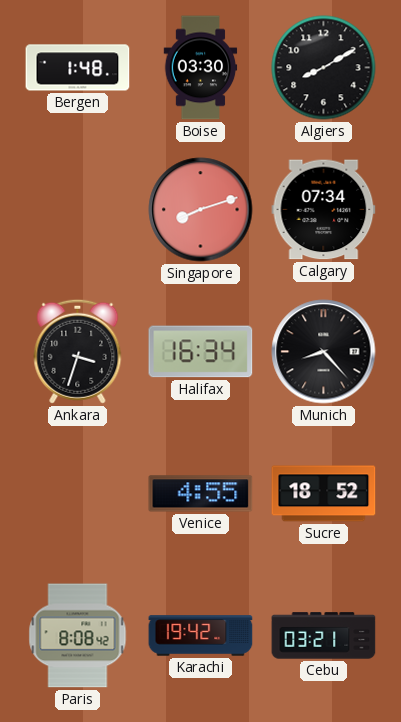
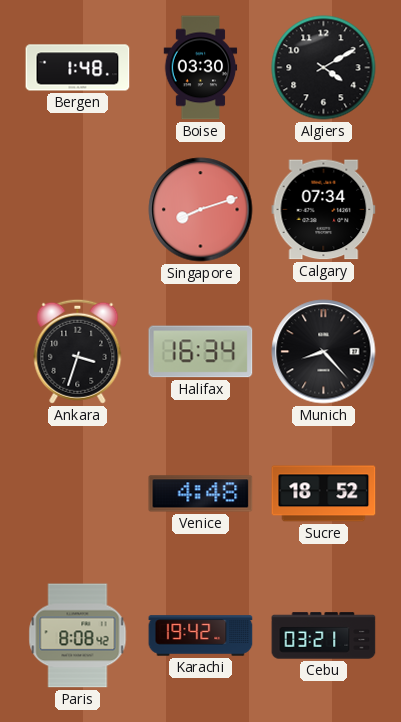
Algiers: 8:10 -> 4:10 (324, 68)
Venice: 4:55 -> 4:48 (201, 494)
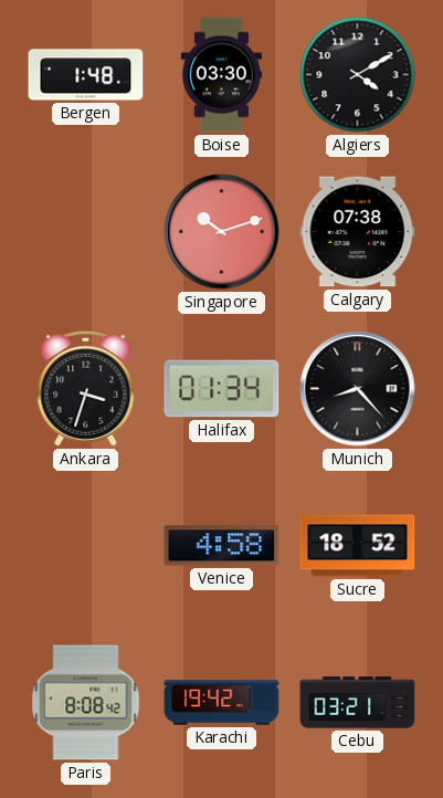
Singapore: 8:12 -> 10:12 (222, 232)
Calgary: 07:34 -> 07:38 (358, 232)
Halifax: 16:34 -> 01:34 (222, 389)
Venice: 4:48 -> 4:58 (222, 546)
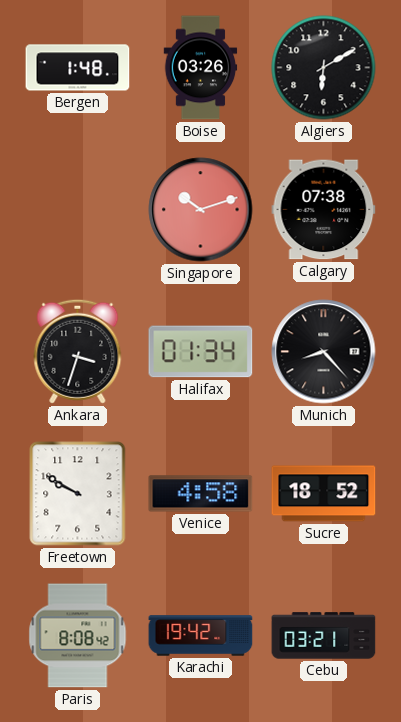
Boise: 03:30 -> 03:26 (201, 68)
Algiers: 4:10 -> 6:10 (324, 68)
Freetown: none -> 9:50 (78, 494)
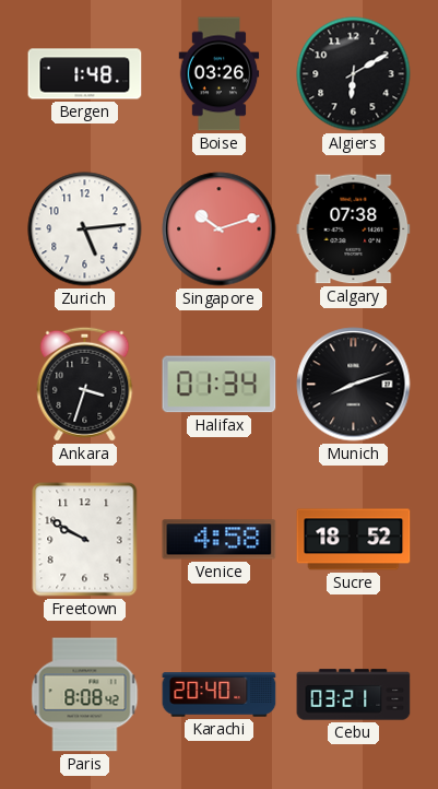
Zurich: none -> 5:14 (85, 229)
Munich: 8:23 -> 8:12 (354, 385)
Karachi: 19:42 -> 20:40 (220, 695)
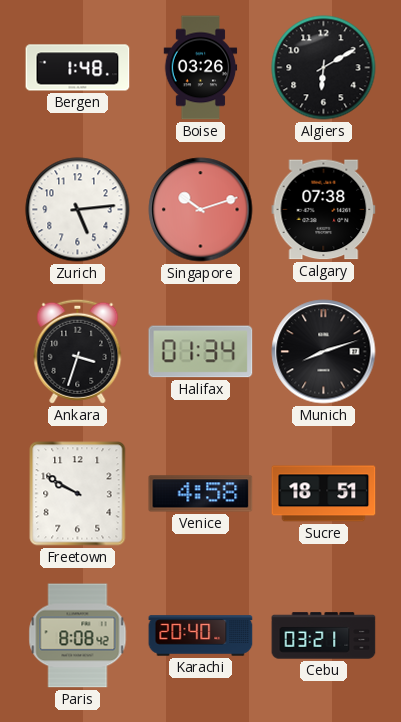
Sucre: 18:52 -> 18:51 (324, 494)
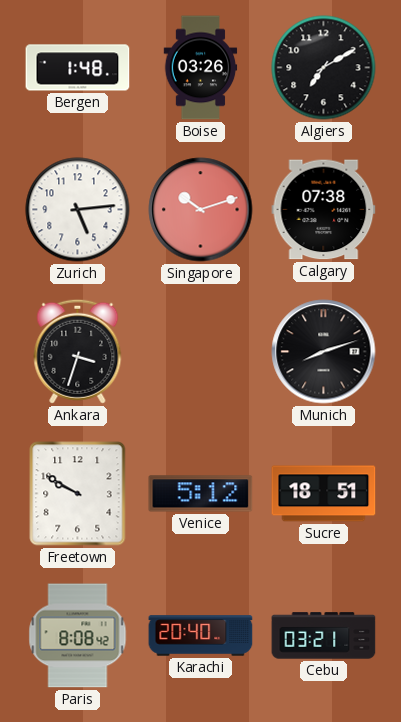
Algiers: 6:10 -> 7:10 (324, 68)
Halifax: 01:34 -> none (201, 352)
Venice: 4:58 -> 5:12 (201, 494)
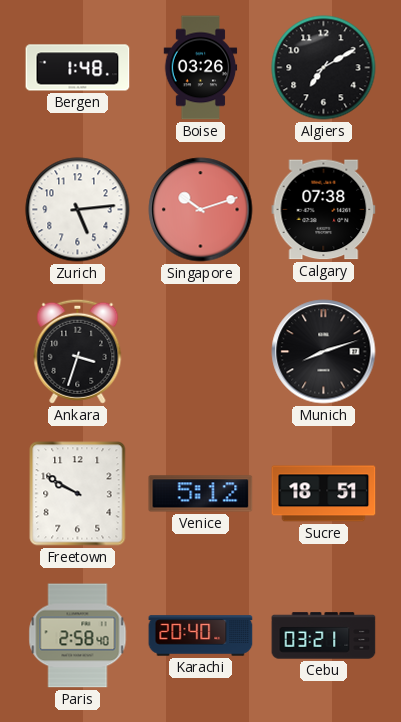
Paris: 8:08 -> 2:58 (78, 636)
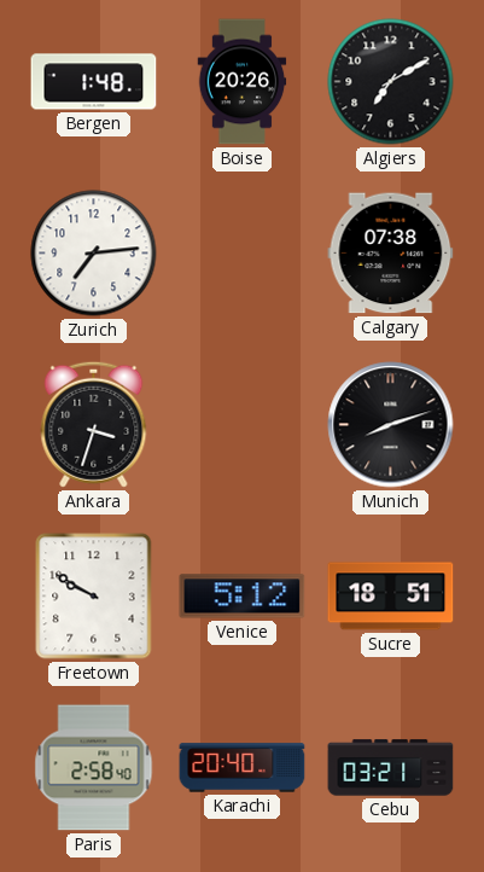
Boise: 03:26 -> 20:26 (243, 82)
Zurich: 5:14 -> 7:14 (94, 254)
Singapore: 10:12 -> none (201, 210)
